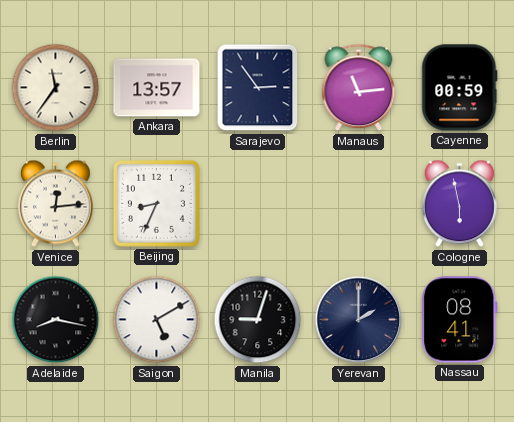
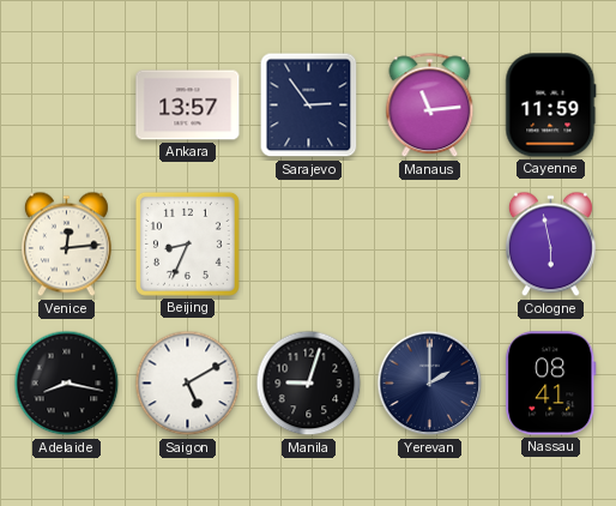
Berlin: 11:36 -> none (56, 88)
Cayenne: 00:59 -> 11:59 (551, 106)
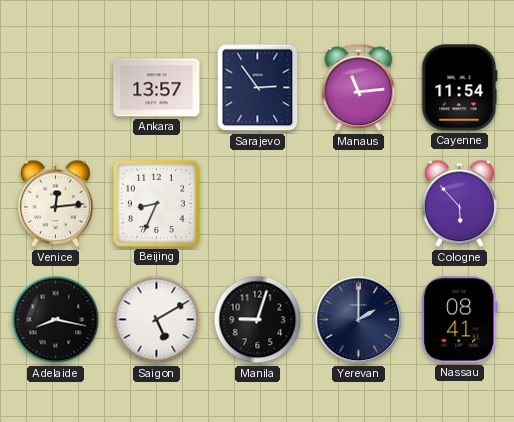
Cayenne: 11:59 -> 11:54 (460, 88)
Cologne: 5:58 -> 5:53 (459, 204)
